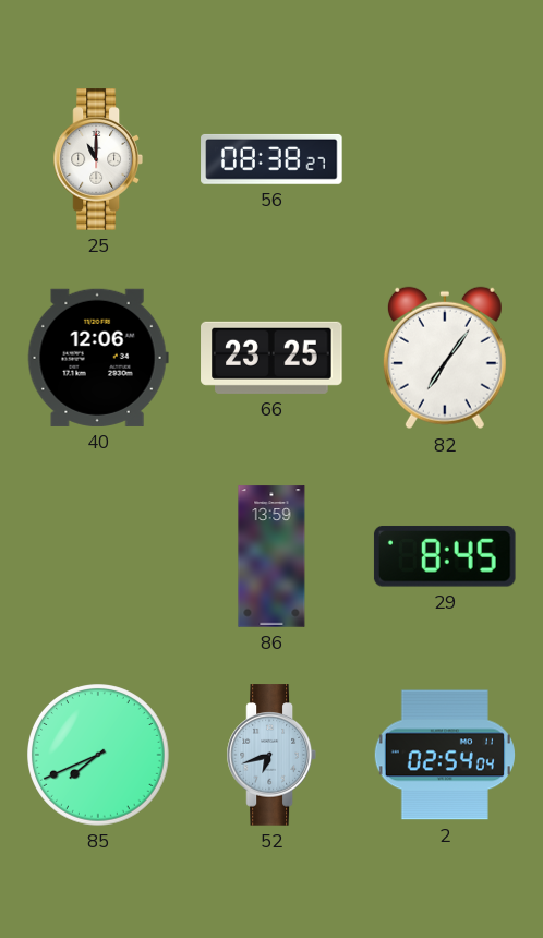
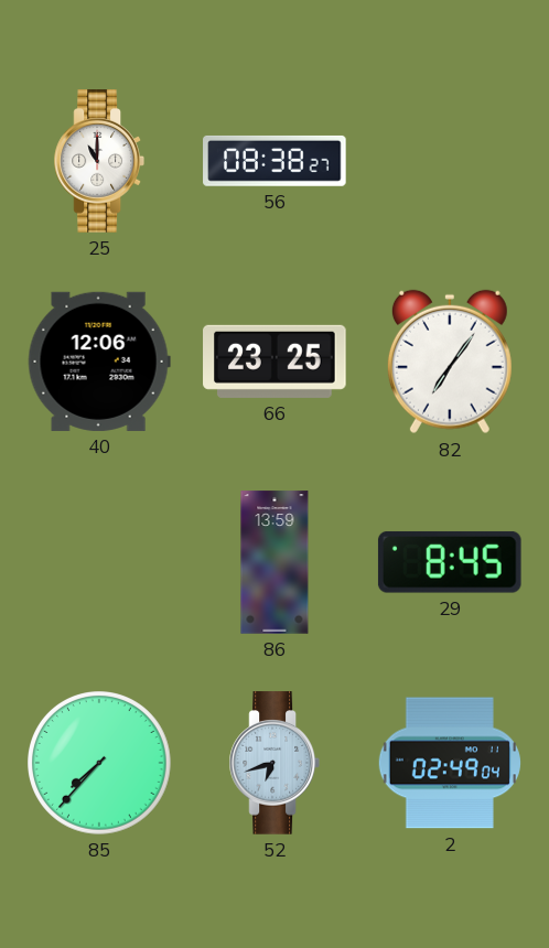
85: 7:41 -> 7:37 (100, 764)
2: 02:54 -> 02:49 (450, 763)
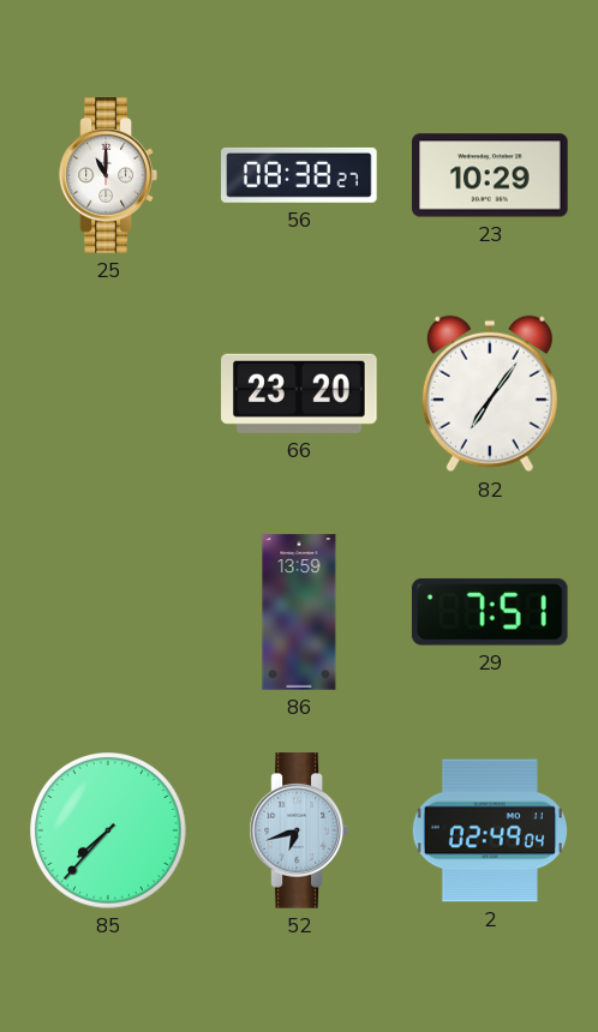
23: none -> 10:29 (490, 175)
40: 12:06 -> none (99, 362)
66: 23:25 -> 23:20 (299, 394)
29: 8:45 -> 7:51 (490, 612)
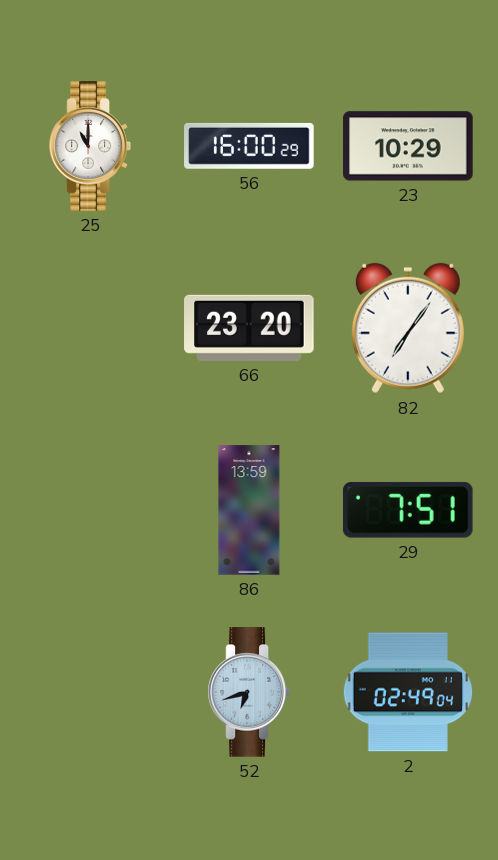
56: 08:38 -> 16:00 (249, 146)
85: 7:37 -> none (109, 832)
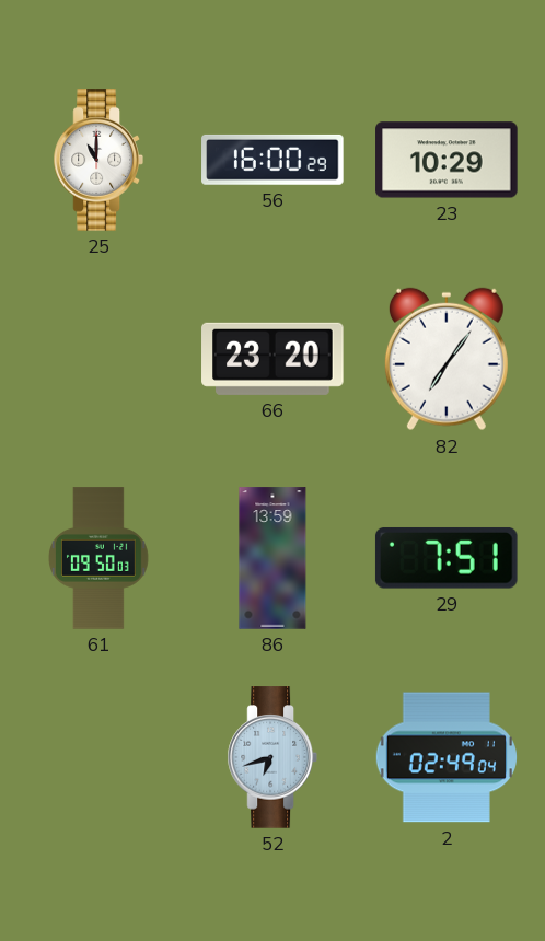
61: none -> 09:50 (100, 558)
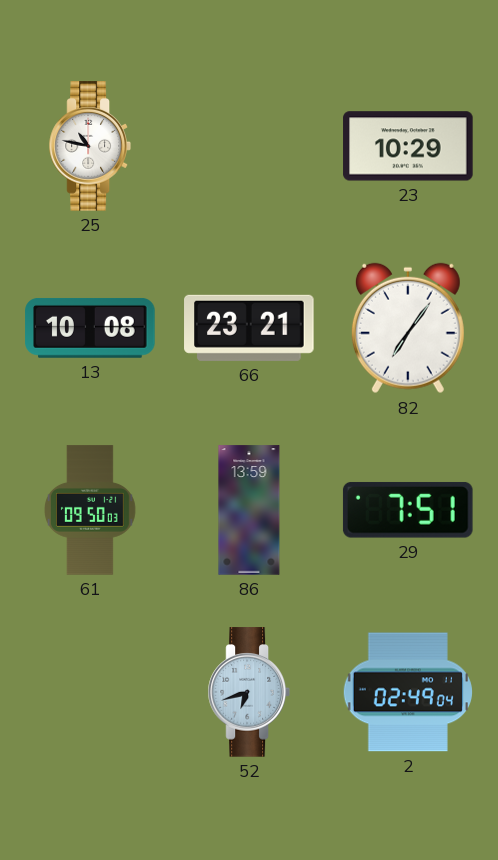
25: 11:00 -> 10:47 (90, 146)
56: 16:00 -> none (272, 160)
13: none -> 10:08 (90, 328)
66: 23:20 -> 23:21 (249, 328)
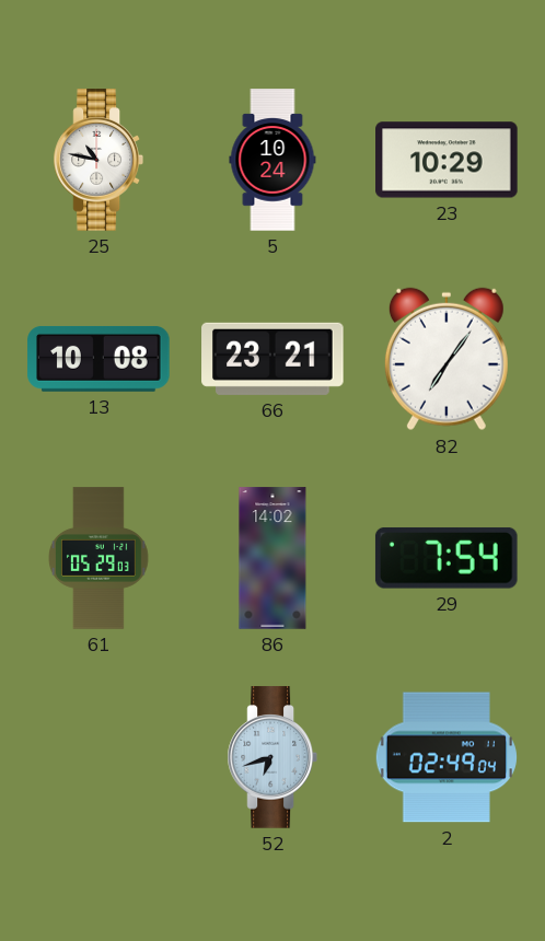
5: none -> 10:24 (272, 160)
61: 09:50 -> 05:29 (100, 558)
86: 13:59 -> 14:02 (272, 558)
29: 7:51 -> 7:54 (447, 558)
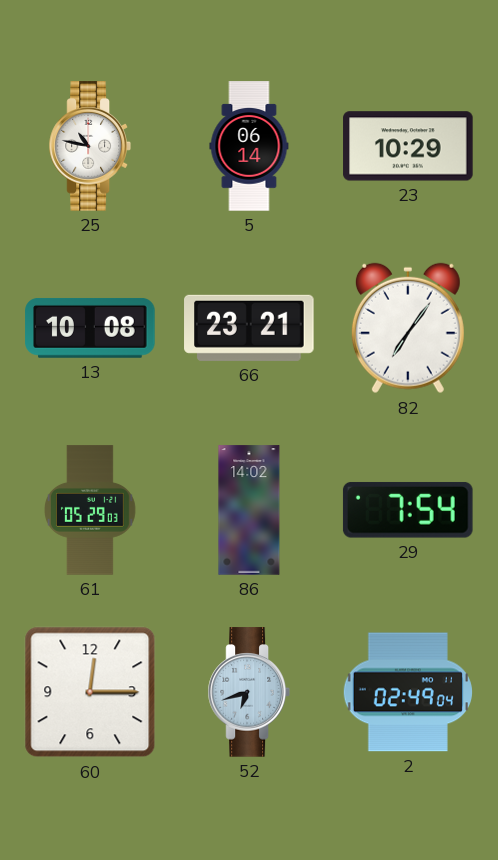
5: 10:24 -> 06:14 (249, 146)
60: none -> 12:15 (90, 692)
